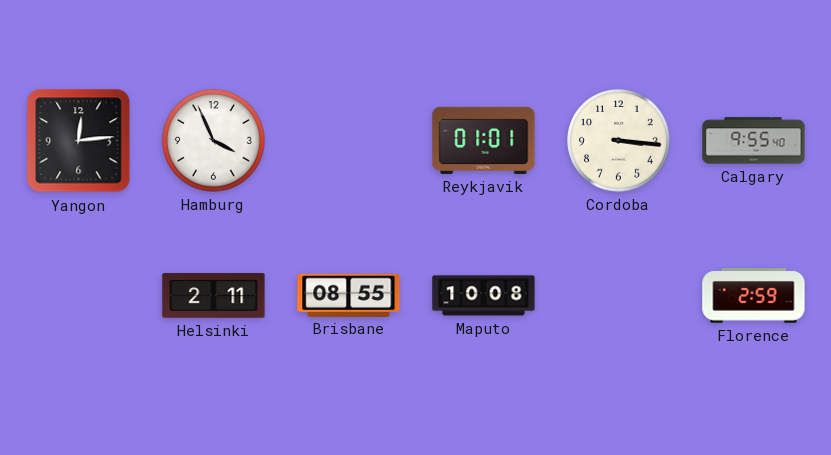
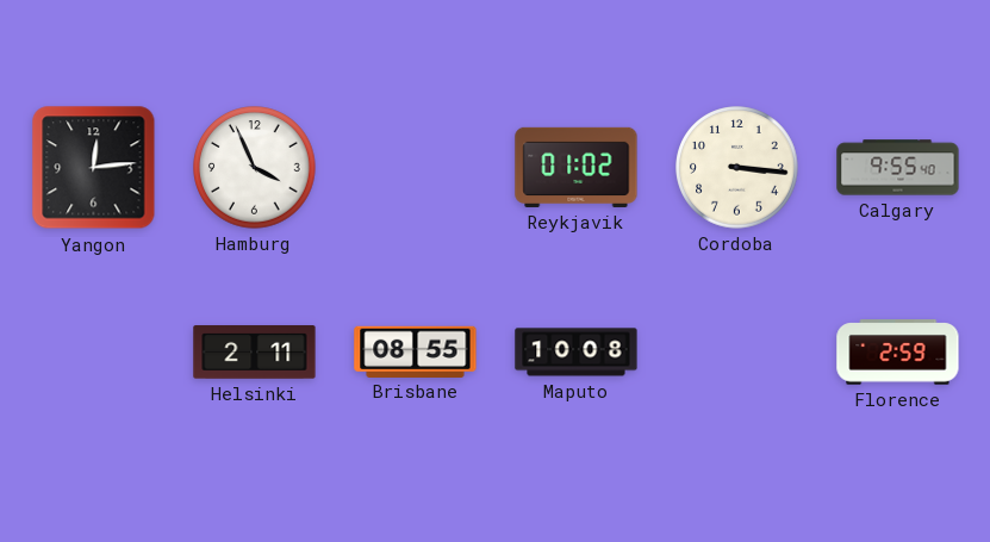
Reykjavik: 01:01 -> 01:02 (577, 167)
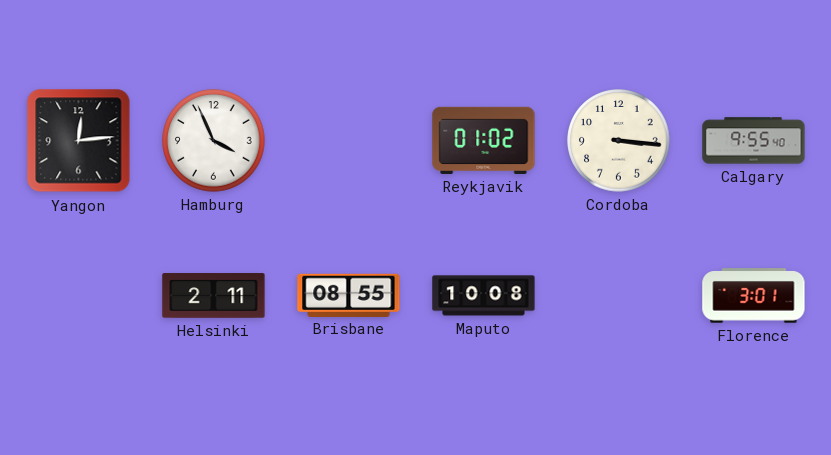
Florence: 2:59 -> 3:01 (754, 296)
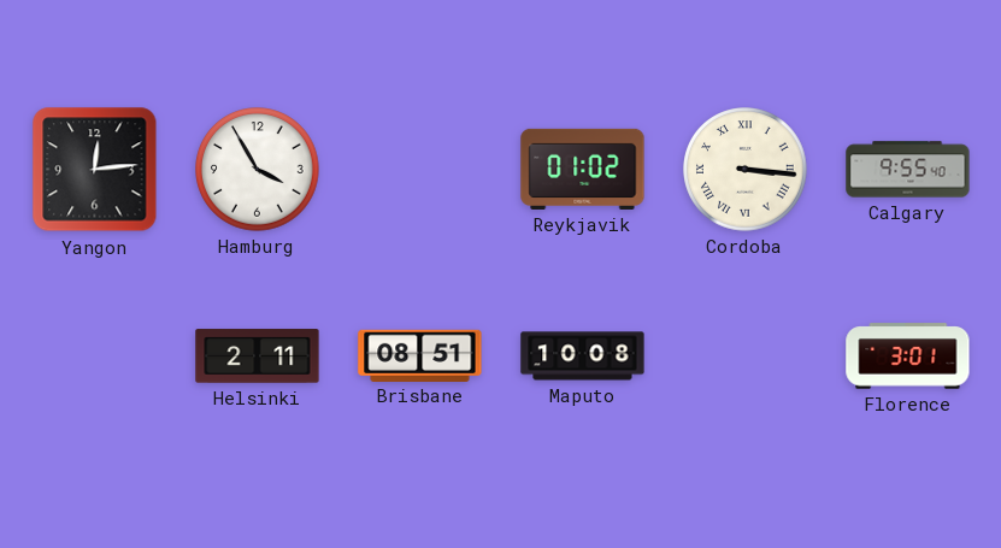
Hamburg: 3:56 -> 3:55 (258, 170)
Cordoba numerals: Arabic -> Roman (746, 170)
Brisbane: 08:55 -> 08:51 (420, 355)
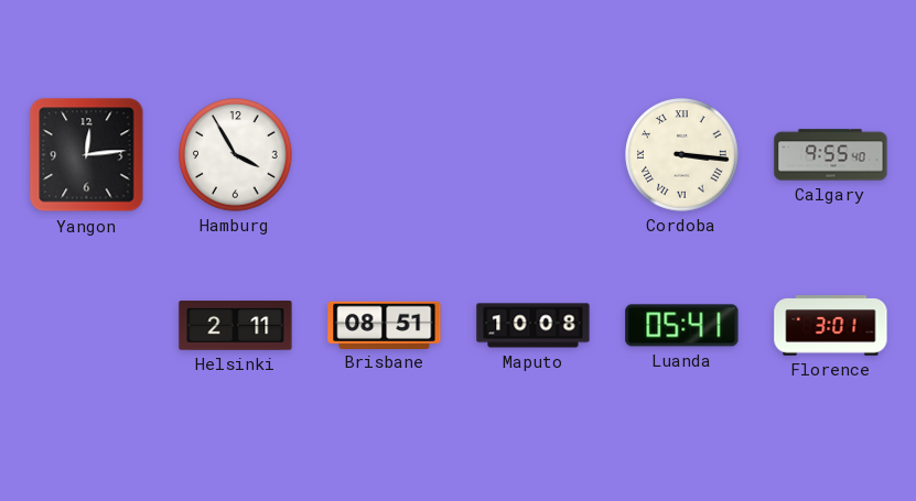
Reykjavik: 01:02 -> none (583, 169)
Luanda: none -> 05:41 (682, 326)
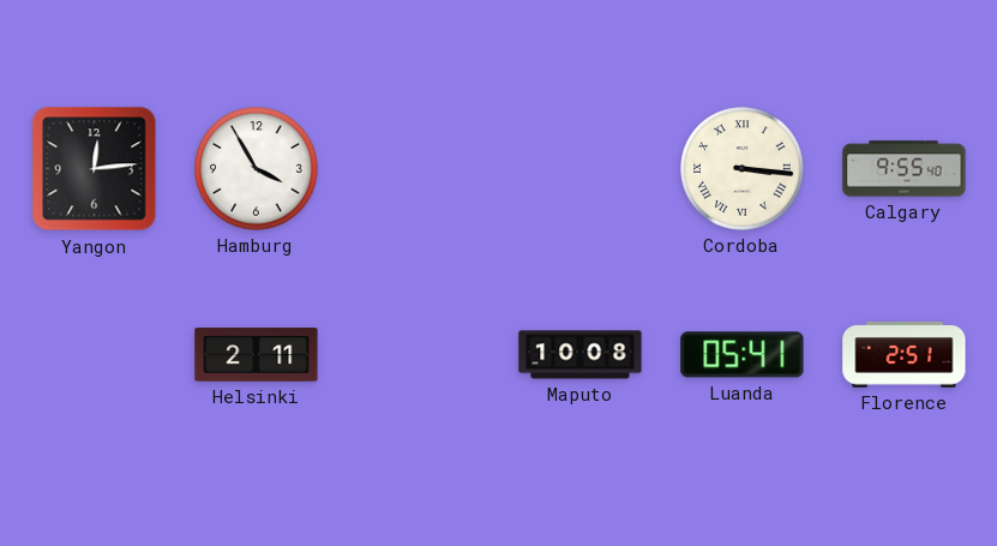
Brisbane: 08:51 -> none (385, 325)
Florence: 3:01 -> 2:51 (905, 355)
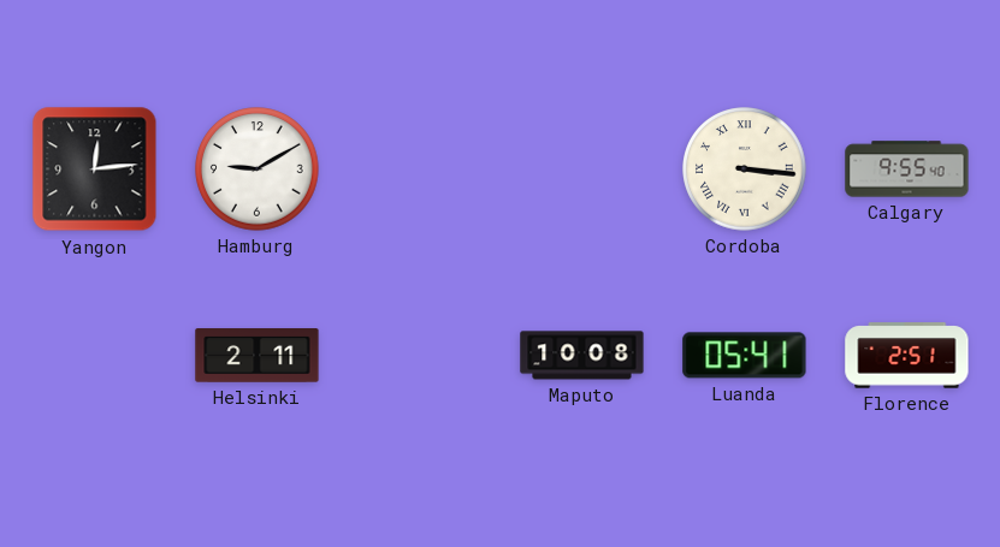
Hamburg: 3:55 -> 9:10 (258, 170)
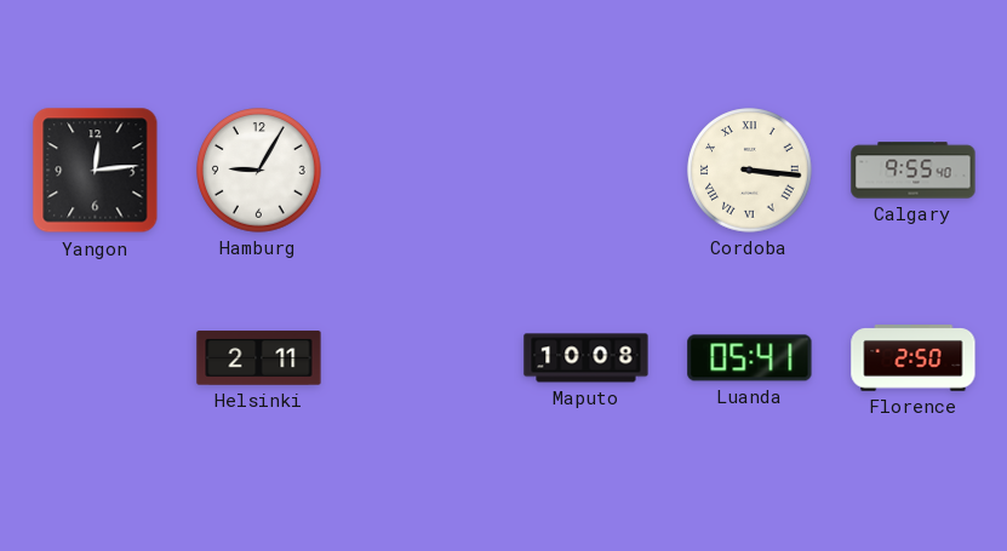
Hamburg: 9:10 -> 9:05 (259, 171)
Florence: 2:51 -> 2:50 (914, 358)
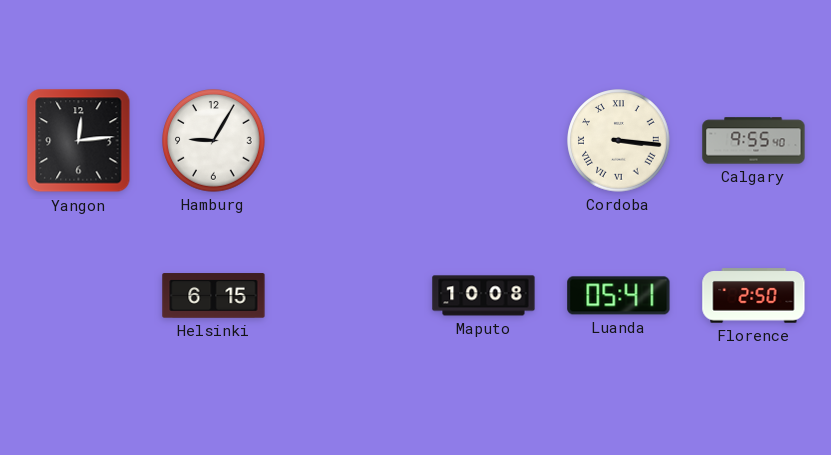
Helsinki: 2:11 -> 6:15 (214, 296)
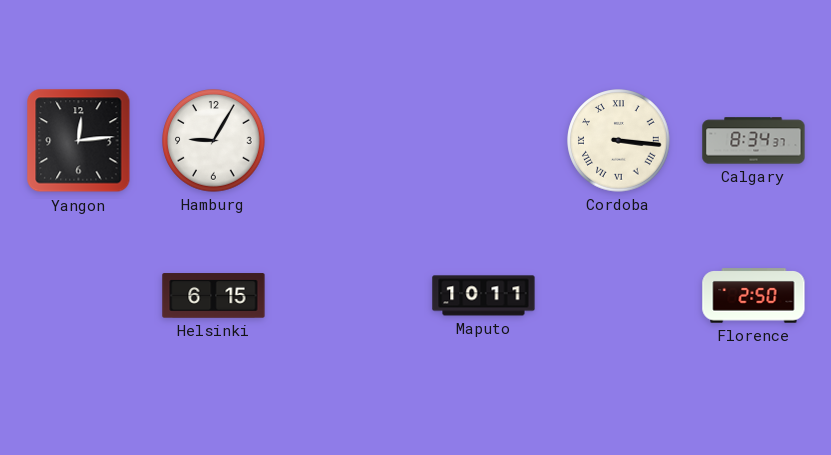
Calgary: 9:55 -> 8:34 (754, 141)
Maputo: 10:08 -> 10:11 (484, 296)
Luanda: 05:41 -> none (619, 296)
